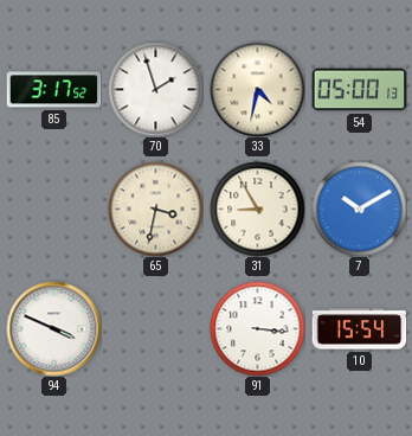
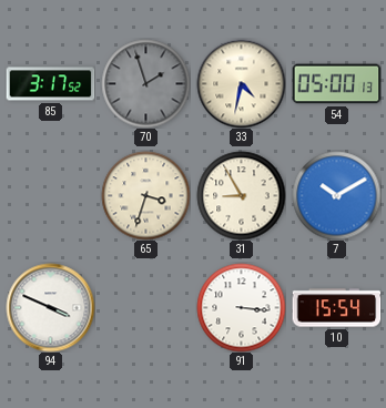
70 dial: white -> grey (145, 83)
65: 3:32 -> 3:33 (145, 195)
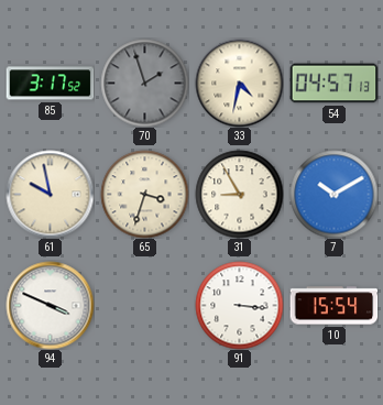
54: 05:00 -> 04:57 (333, 84)
61: none -> 9:58 (50, 194)
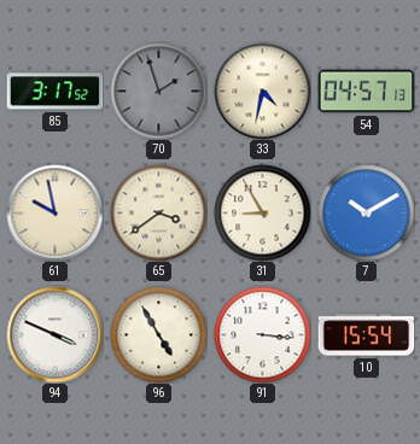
65: 3:33 -> 3:39 (158, 212)
96: none -> 4:55 (158, 334)
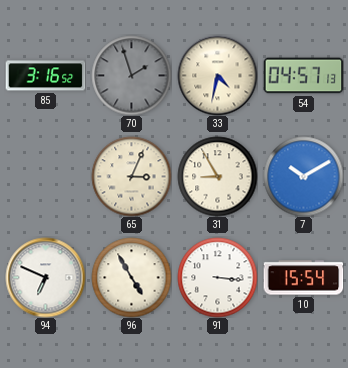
85: 3:17 -> 3:16 (45, 76)
61: 9:58 -> none (54, 212)
65: 3:39 -> 3:04 (131, 176)
94: 3:49 -> 6:49 (45, 277)
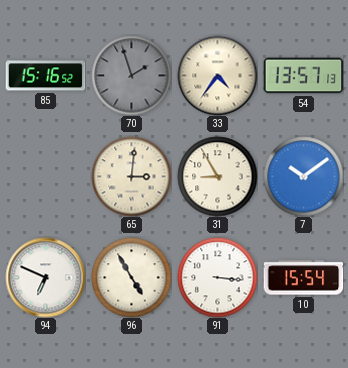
85: 3:16 -> 15:16 (45, 76)
33: 4:32 -> 4:36 (217, 75)
54: 04:57 -> 13:57 (303, 76)
65: 3:04 -> 3:01 (131, 176)
7: 10:10 -> 10:09 (303, 176)
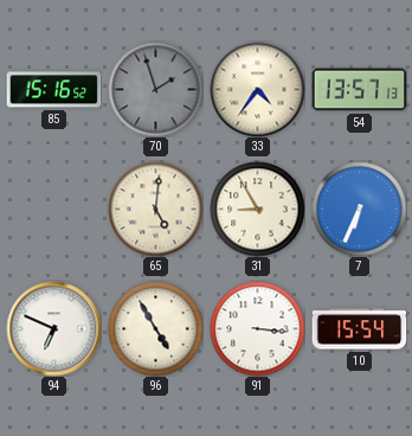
65: 3:01 -> 5:01 (155, 209)
7: 10:09 -> 6:34 (359, 209)
